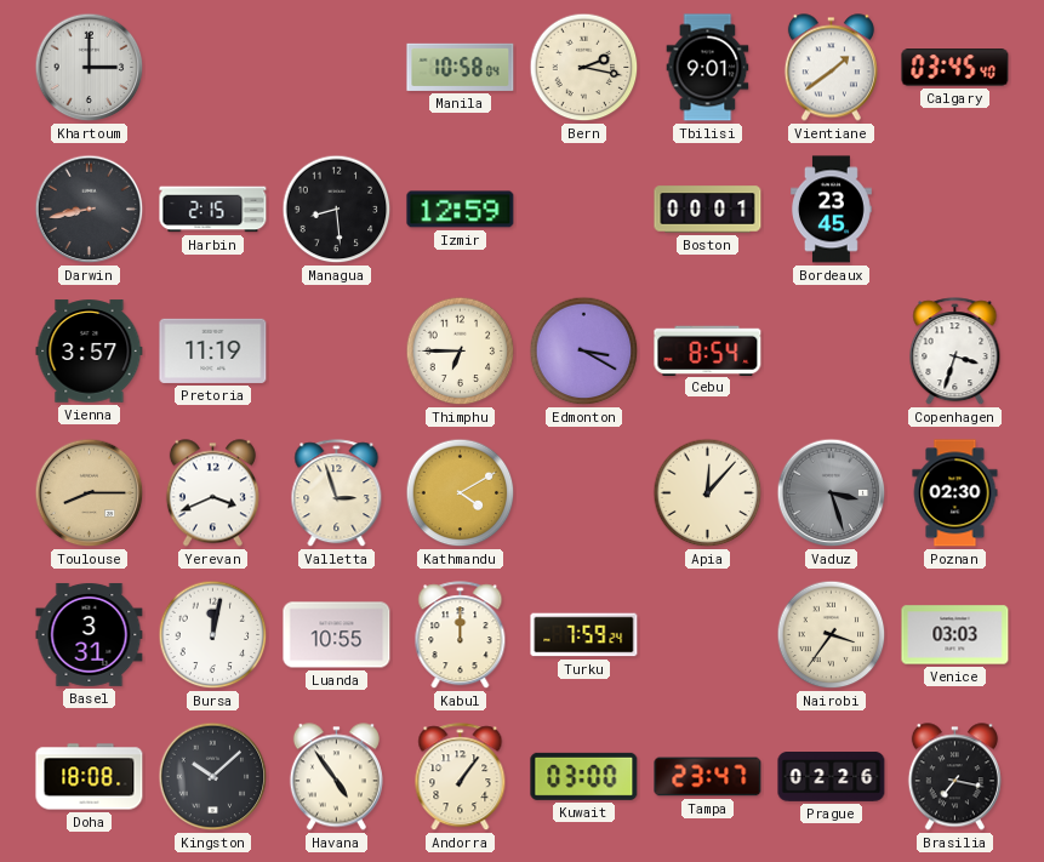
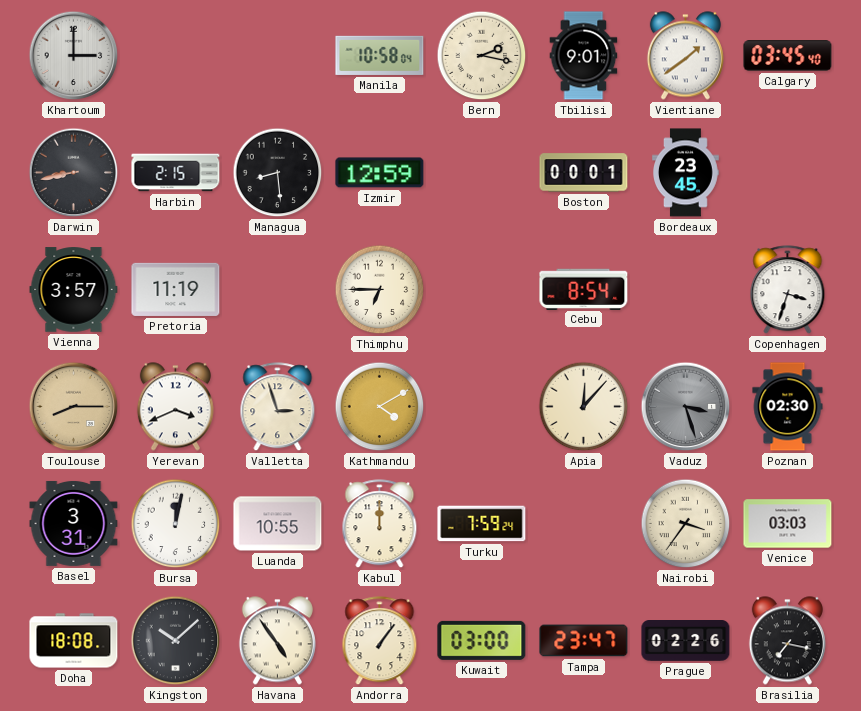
Edmonton: 3:20 -> none (584, 352)
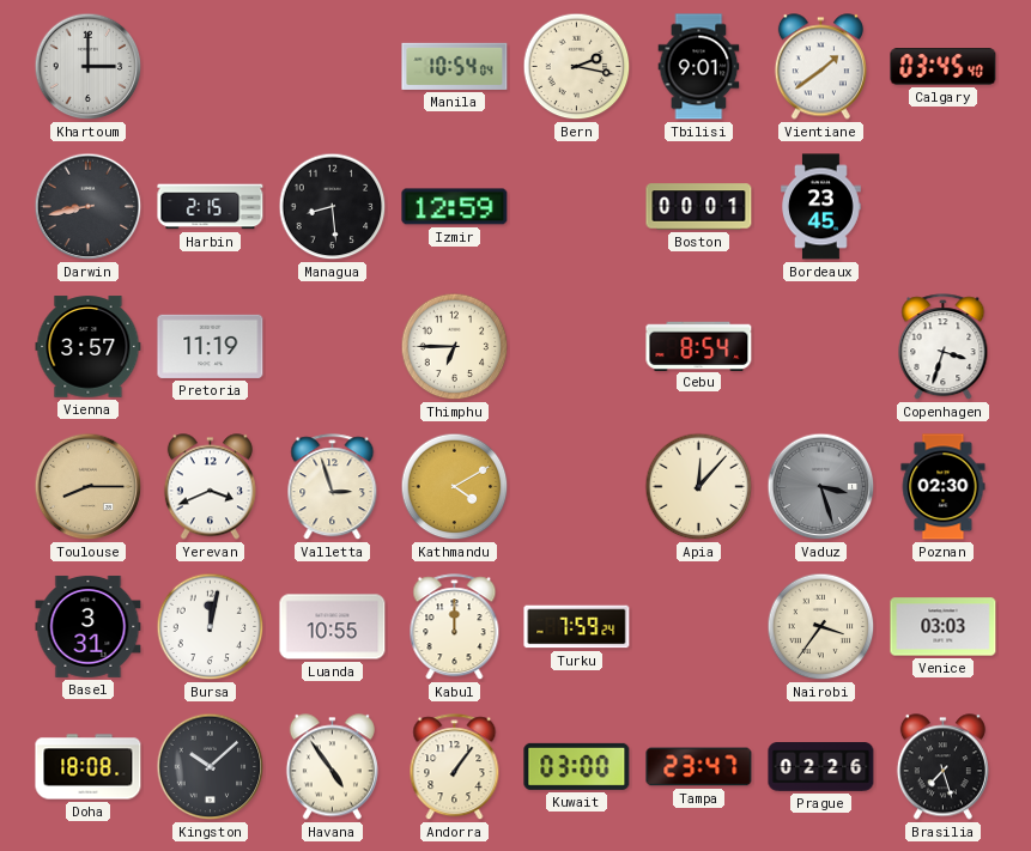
Manila: 10:58 -> 10:54 (455, 66)
Brasilia: 7:17 -> 7:27 (942, 767)
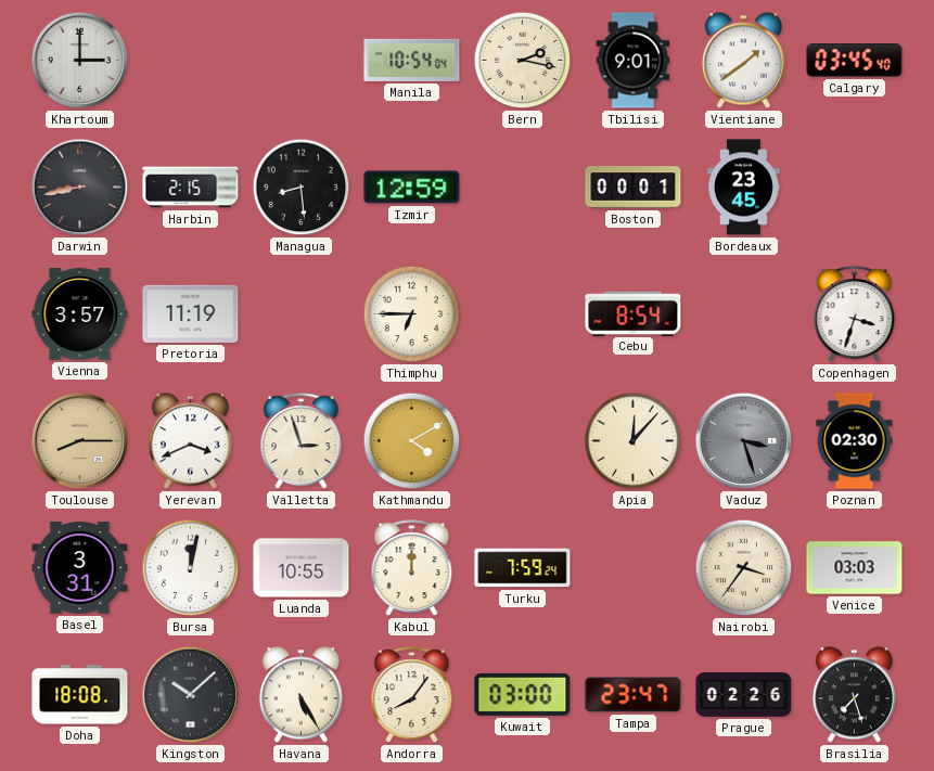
Havana: 4:54 -> 5:25 (300, 695)
Andorra: 1:06 -> 8:06 (412, 695)
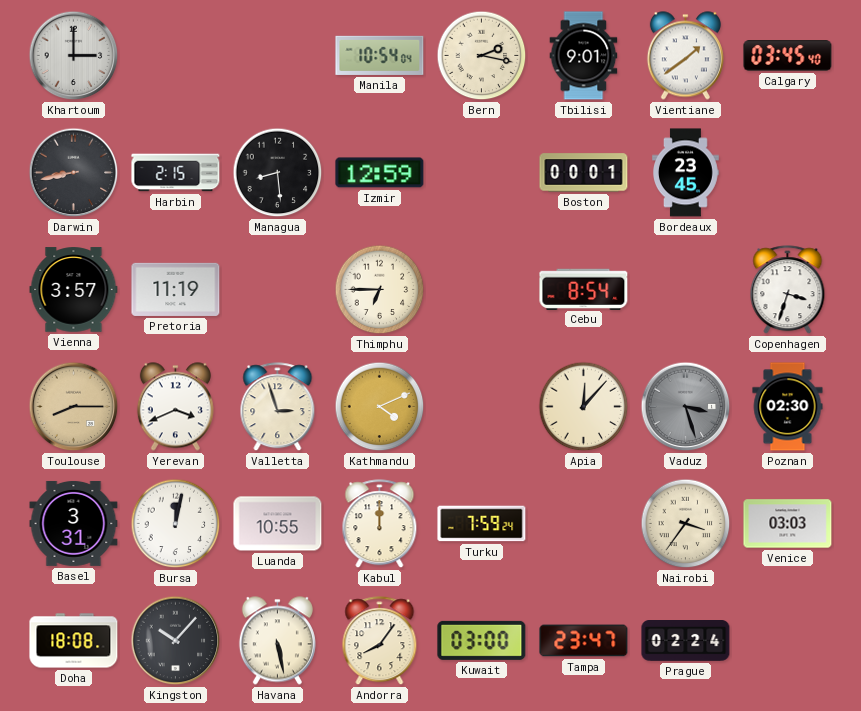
Kathmandu: 4:10 -> 4:11 (380, 407)
Kingston: 10:08 -> 10:07 (176, 641)
Havana: 5:25 -> 5:28 (277, 641)
Prague: 02:26 -> 02:24 (686, 641)
Brasilia: 7:27 -> none (854, 695)
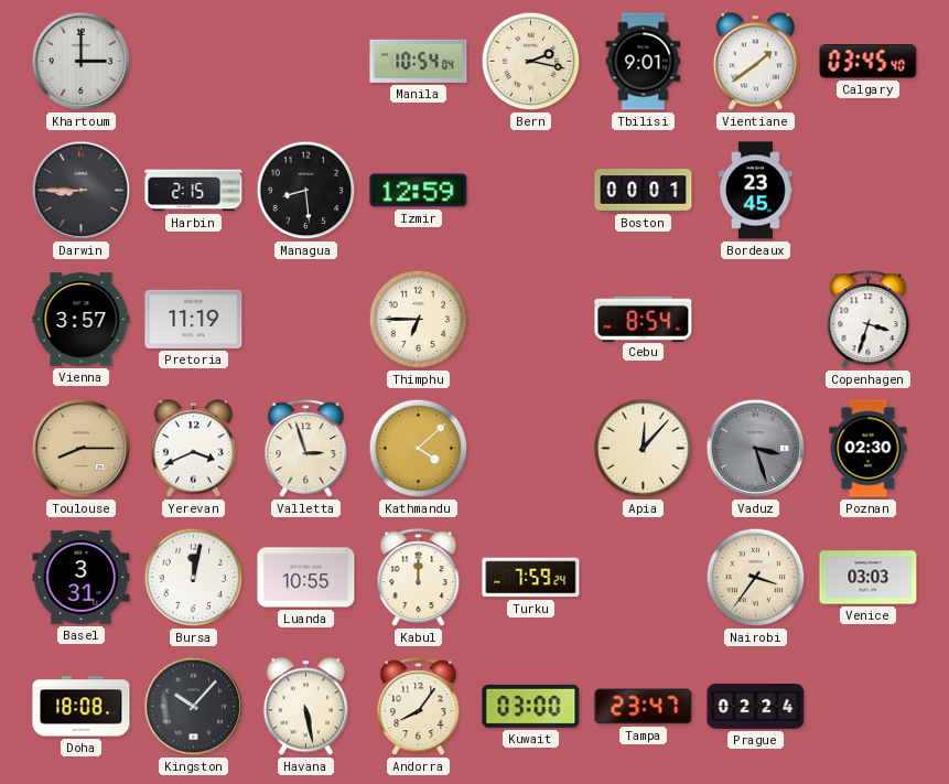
Darwin: 8:43 -> 8:45 (82, 191)
Kathmandu: 4:11 -> 4:08 (419, 449)
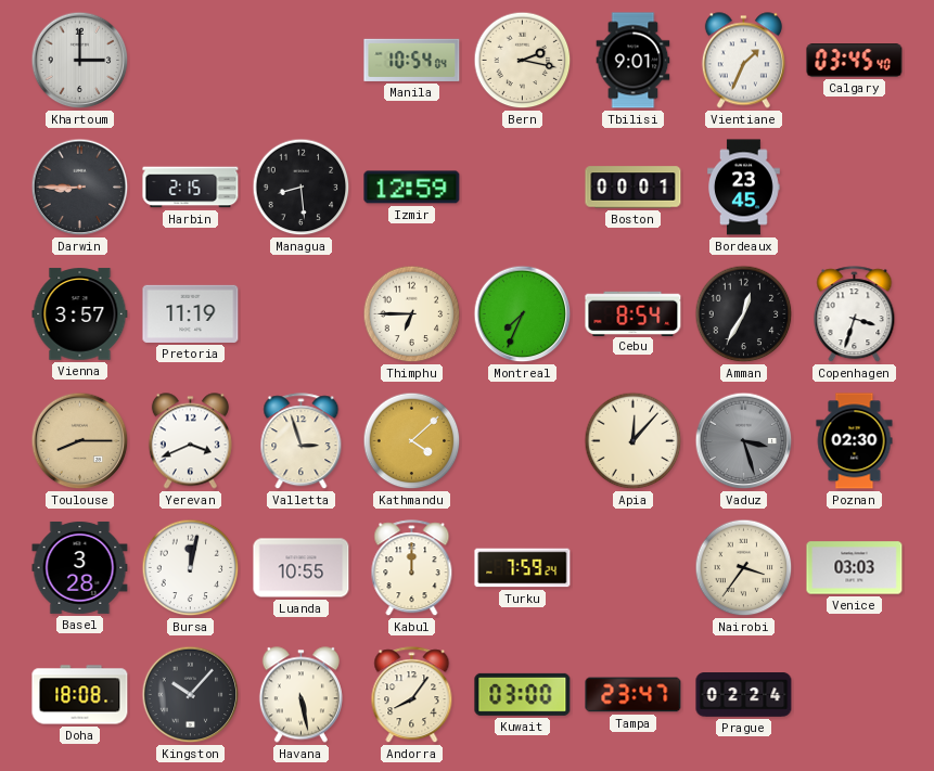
Vientiane: 1:39 -> 1:34 (743, 61)
Montreal: none -> 7:34 (523, 314)
Amman: none -> 12:35 (744, 314)
Basel: 3:31 -> 3:28 (80, 567)
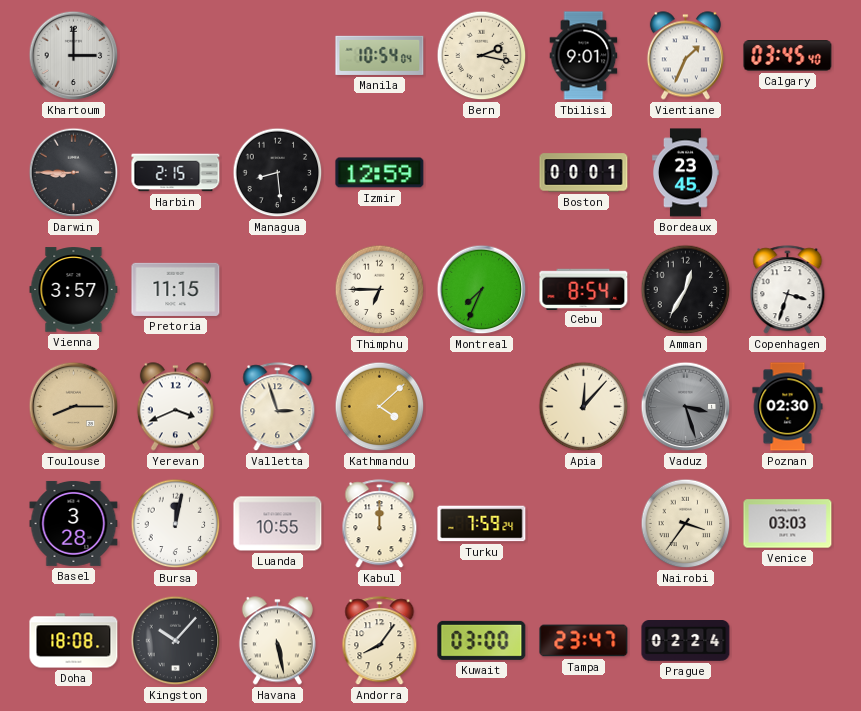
Pretoria: 11:19 -> 11:15 (176, 289)
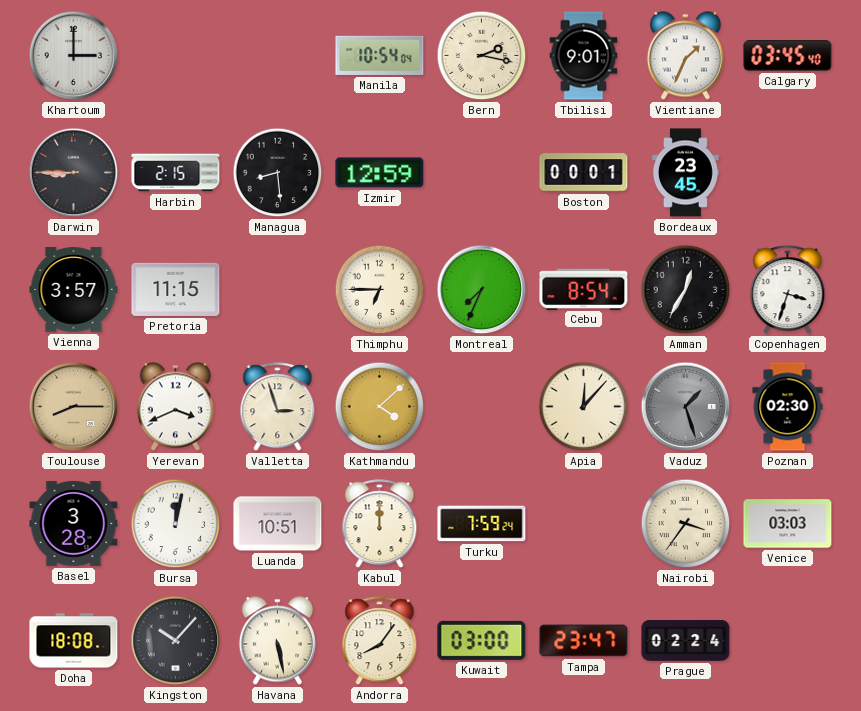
Vaduz: 3:27 -> 1:27 (686, 407)
Luanda: 10:55 -> 10:51 (278, 524)
